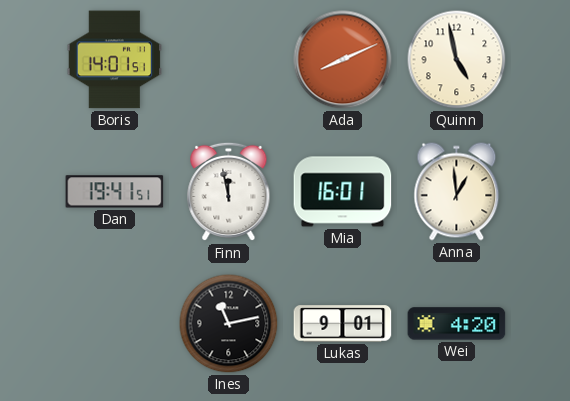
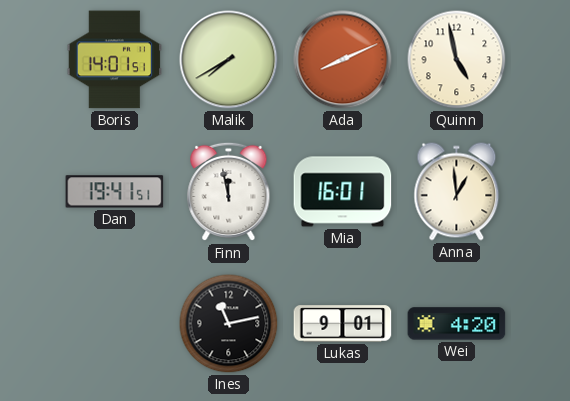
Malik: none -> 7:40 (229, 60)
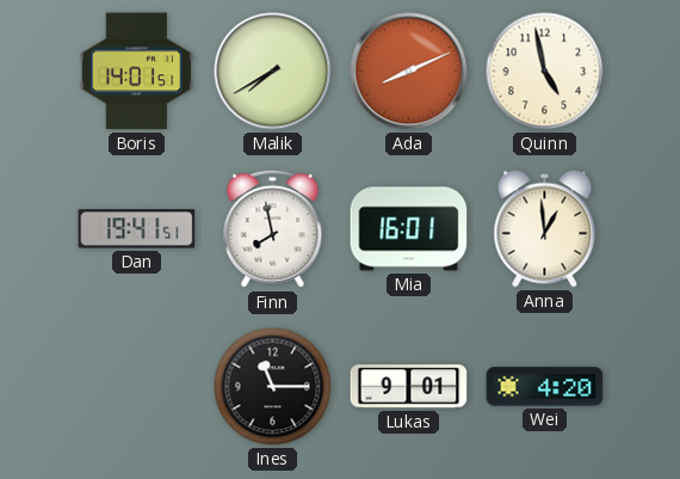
Finn: 11:58 -> 7:58 (273, 229)
Ines: 11:13 -> 11:15 (273, 387)
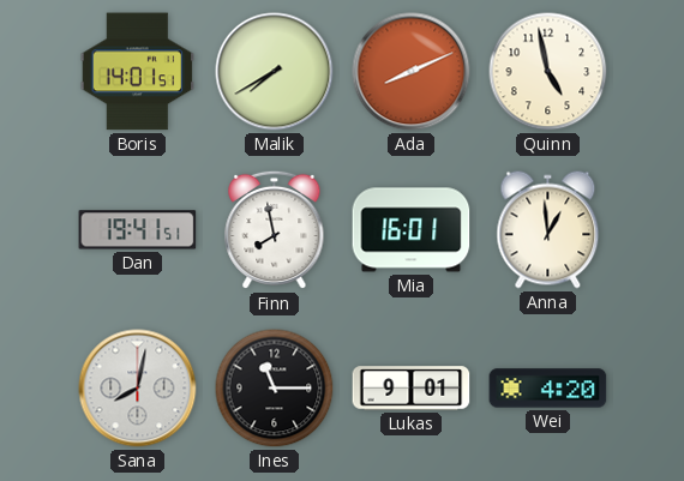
Sana: none -> 8:02 (138, 389)
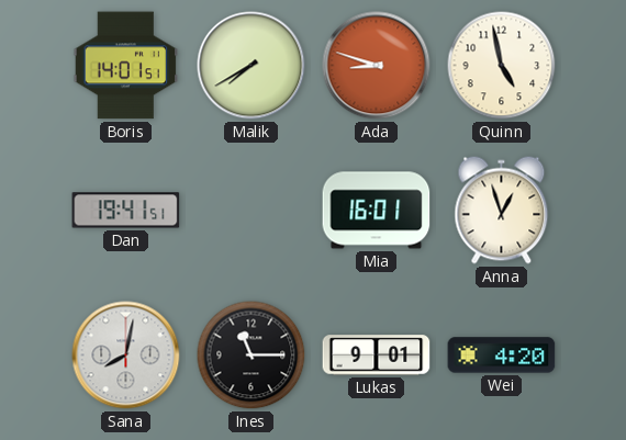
Ada: 8:11 -> 8:48 (377, 66)
Finn: 7:58 -> none (275, 230)
Anna: 12:59 -> 12:57 (502, 211)
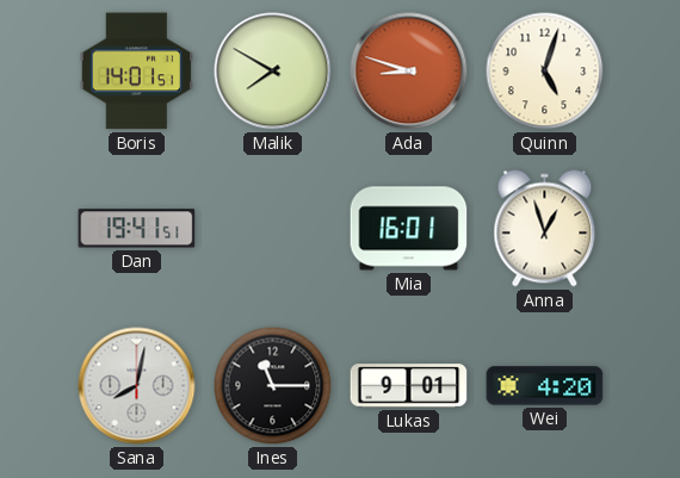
Malik: 7:40 -> 7:50 (273, 72)
Quinn: 4:58 -> 5:03 (545, 72)
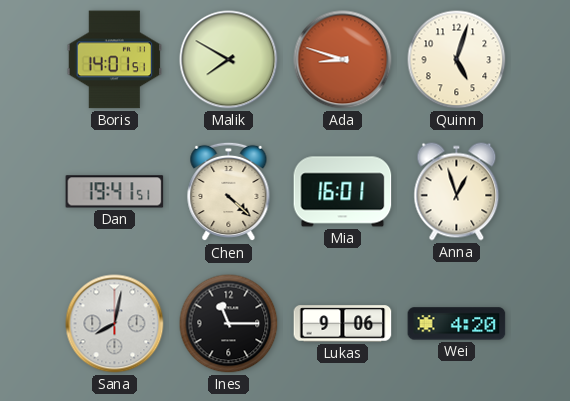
Chen: none -> 4:22 (229, 192)
Lukas: 9:01 -> 9:06 (343, 324)
